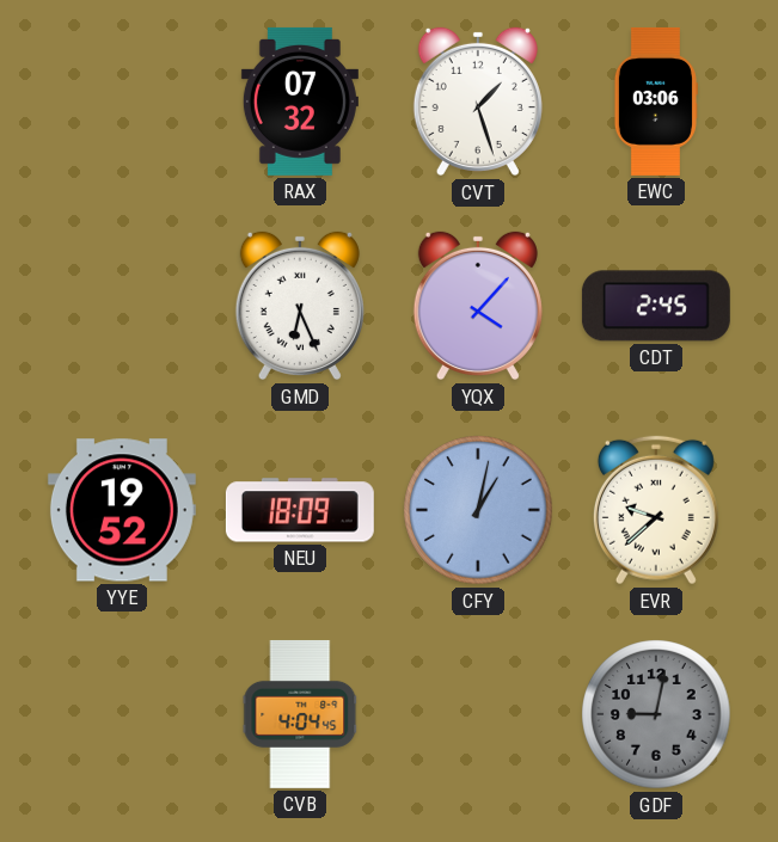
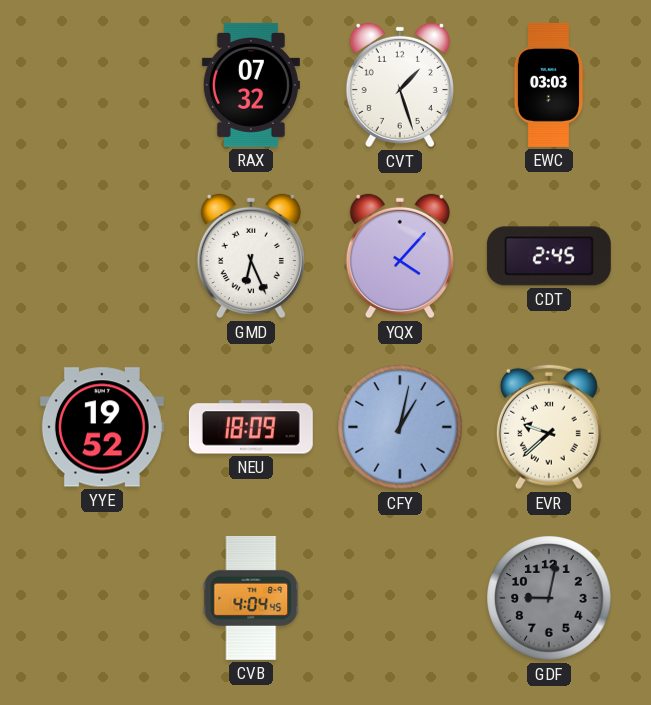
EWC: 03:06 -> 03:03 (548, 85)
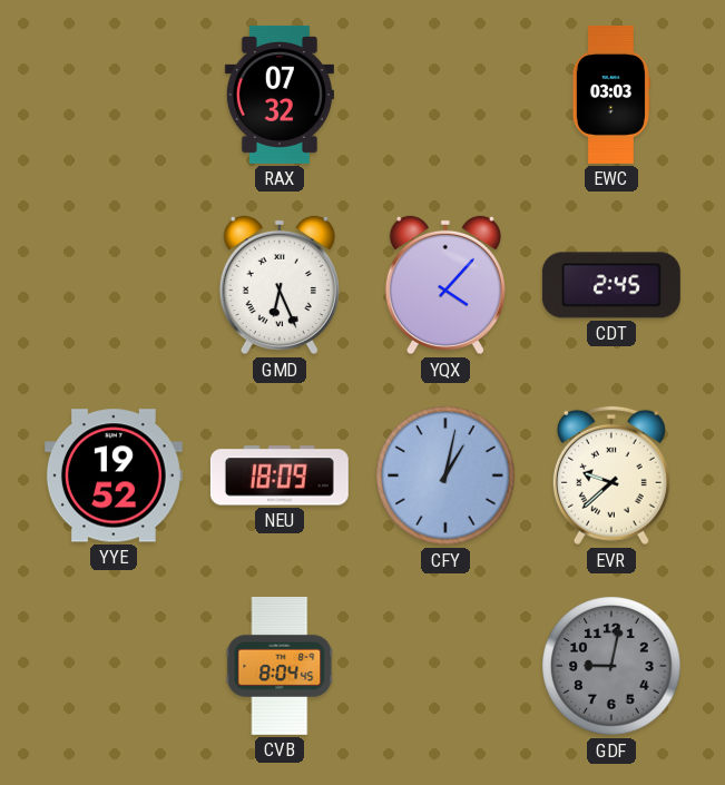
CVT: 1:27 -> none (400, 85)
CVB: 4:04 -> 8:04 (280, 666)
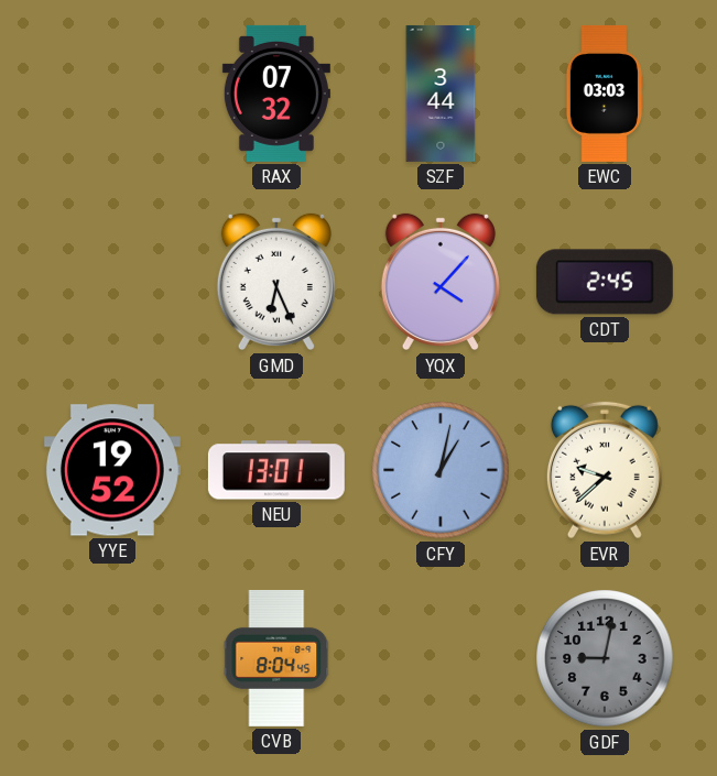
SZF: none -> 3:44 (441, 94)
NEU: 18:09 -> 13:01 (276, 470)
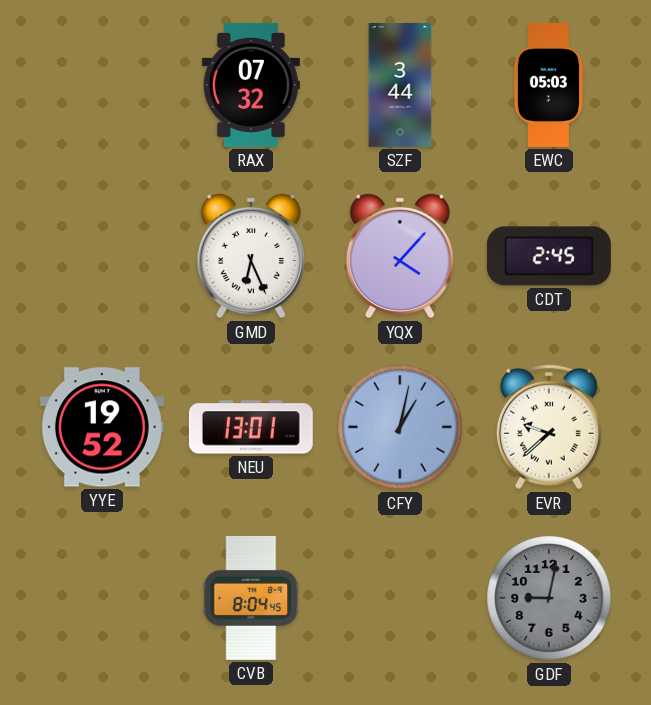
EWC: 03:03 -> 05:03 (548, 85)
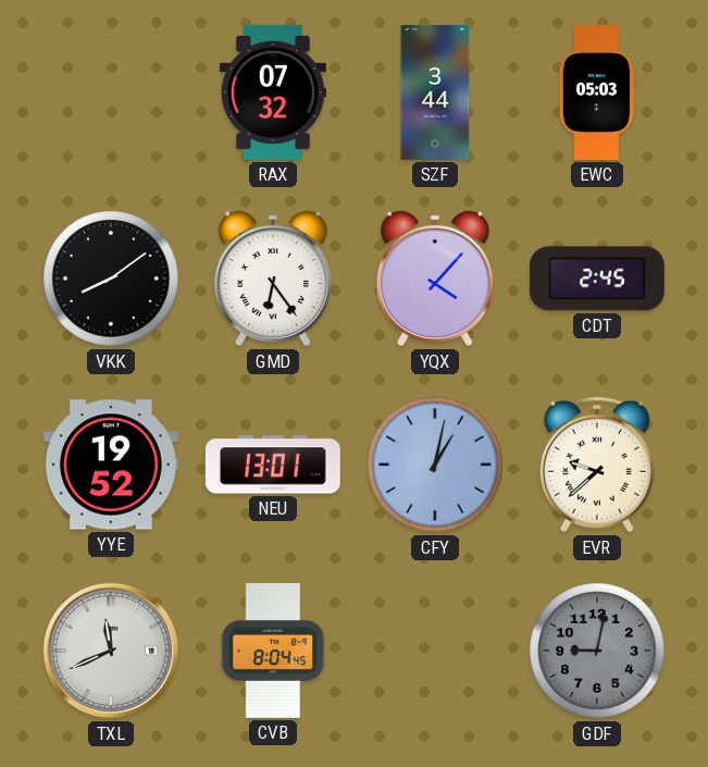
VKK: none -> 8:09 (111, 279)
GMD: 6:26 -> 6:24 (273, 279)
TXL: none -> 11:41 (111, 651)
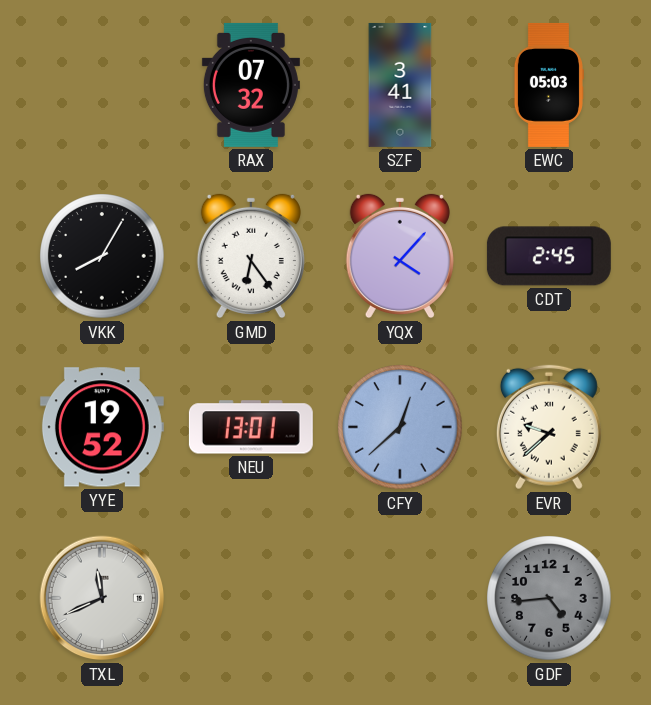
SZF: 3:44 -> 3:41 (400, 85)
VKK: 8:09 -> 8:05 (102, 256)
CFY: 1:02 -> 12:38 (400, 427)
CVB: 8:04 -> none (273, 651)
GDF: 9:02 -> 4:44 (549, 598)
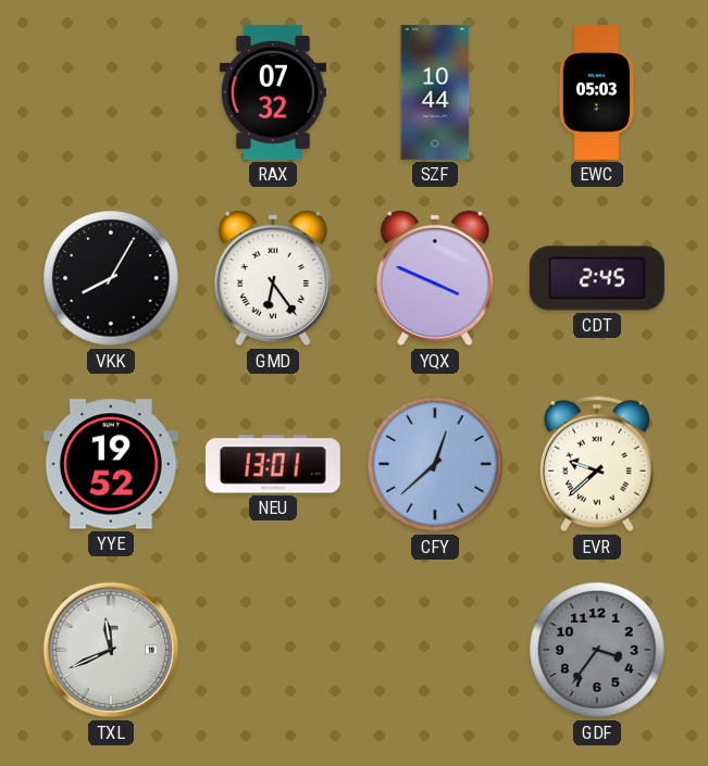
SZF: 3:41 -> 10:44 (435, 92)
YQX: 4:07 -> 3:49 (435, 278)
GDF: 4:44 -> 3:36 (597, 650)
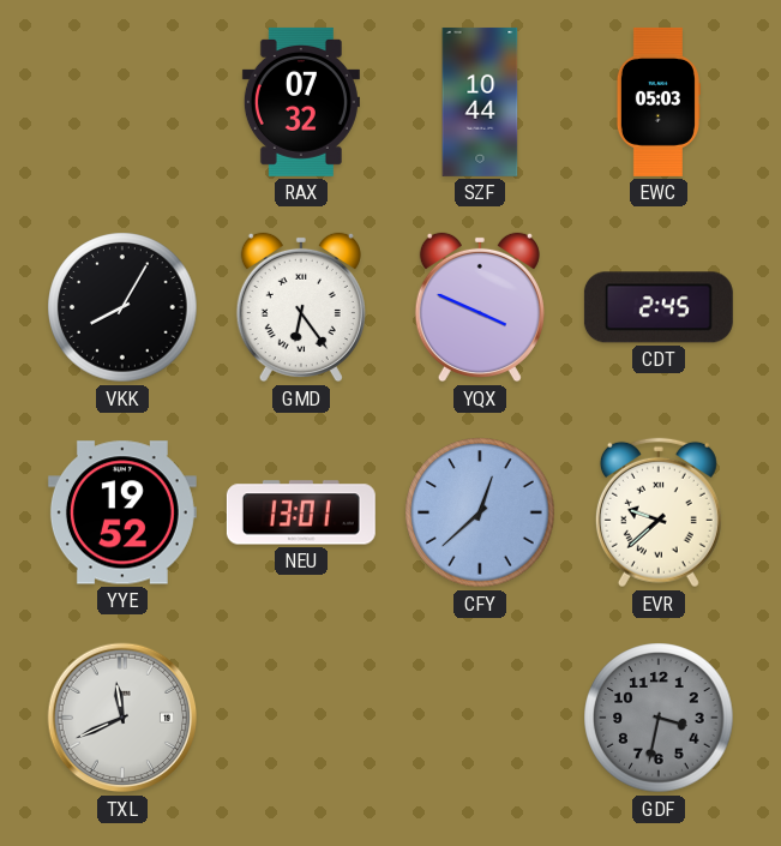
GDF: 3:36 -> 3:32 (659, 718)
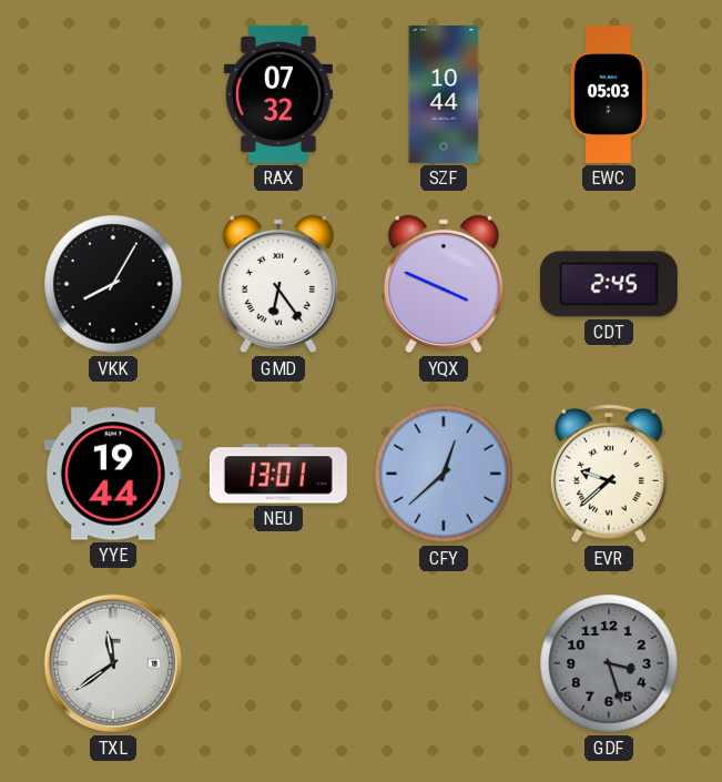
YYE: 19:52 -> 19:44 (113, 474)
TXL: 11:41 -> 11:39 (113, 663)
GDF: 3:32 -> 3:27 (609, 663)
